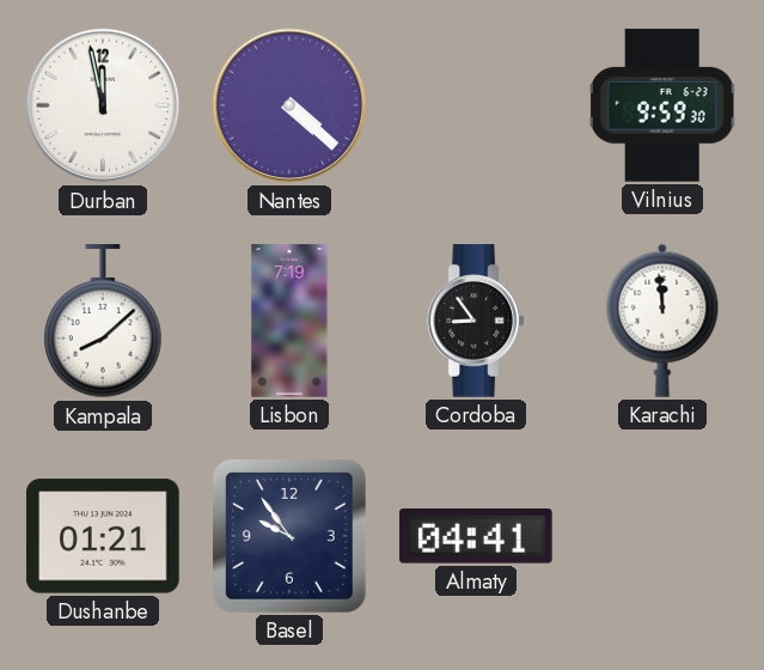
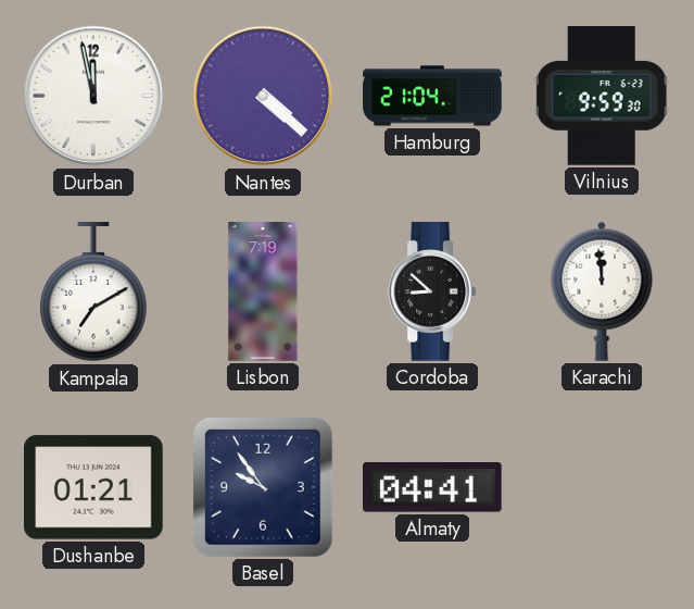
Hamburg: none -> 21:04 (432, 96)
Kampala: 8:08 -> 7:10 (94, 293)
Cordoba: 8:54 -> 8:52 (432, 291)
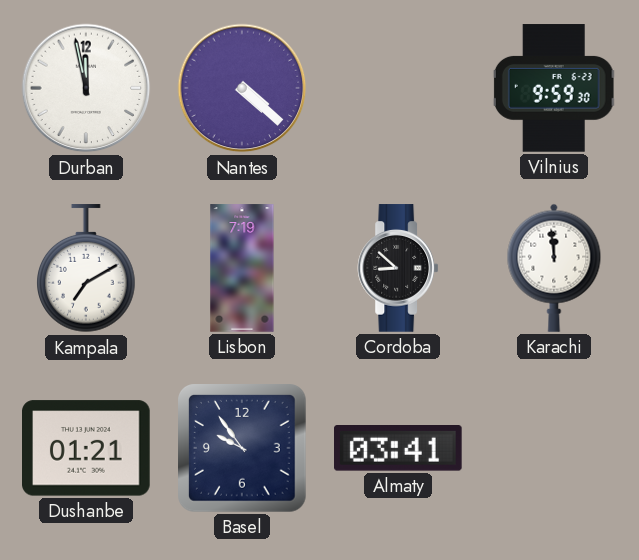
Hamburg: 21:04 -> none (432, 96)
Almaty: 04:41 -> 03:41 (399, 449)
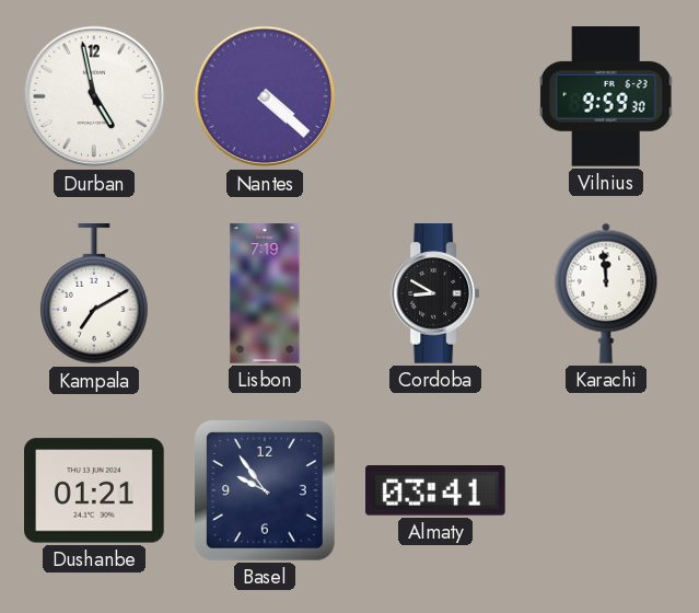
Durban: 11:58 -> 4:58 (94, 96)
Cordoba: 8:52 -> 8:50 (435, 293)
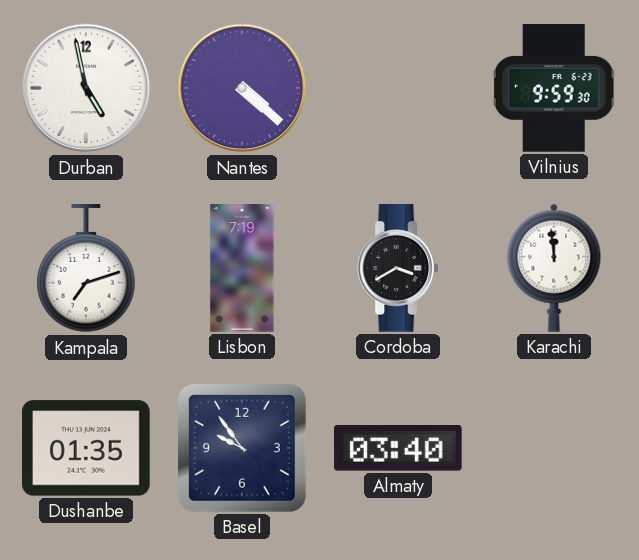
Kampala: 7:10 -> 7:12 (87, 269)
Cordoba: 8:50 -> 3:40 (398, 268)
Dushanbe: 01:21 -> 01:35 (86, 448)
Almaty: 03:41 -> 03:40 (399, 449)
